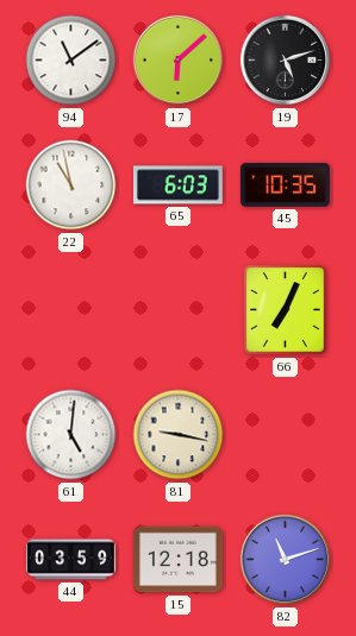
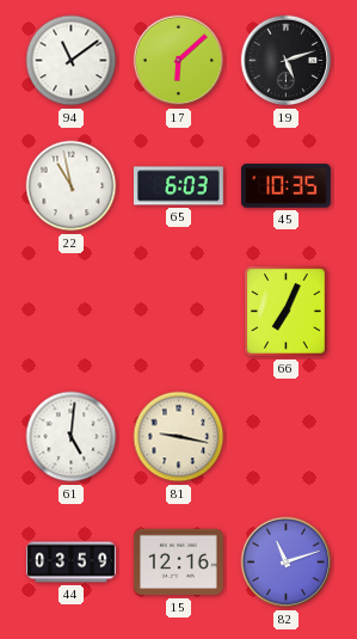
15: 12:18 -> 12:16 (178, 563)
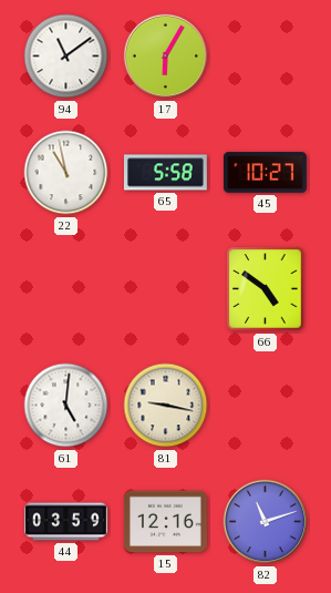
17: 6:08 -> 6:05 (166, 57)
19: 5:12 -> none (287, 61)
65: 6:03 -> 5:58 (166, 173)
45: 10:35 -> 10:27 (265, 173)
66: 7:04 -> 4:51 (266, 289)
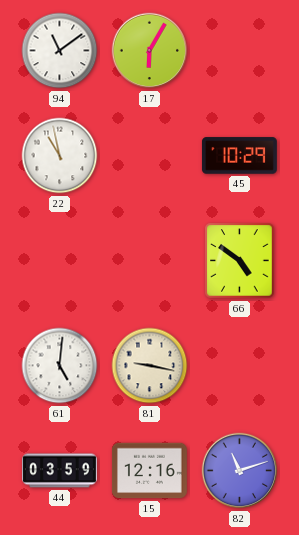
65: 5:58 -> none (166, 173)
45: 10:27 -> 10:29 (239, 156)
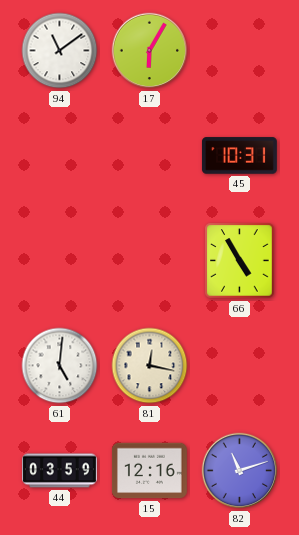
22: 10:58 -> none (60, 156)
45: 10:29 -> 10:31 (239, 156)
66: 4:51 -> 4:55 (240, 261)
81: 9:17 -> 12:17 (150, 366)
